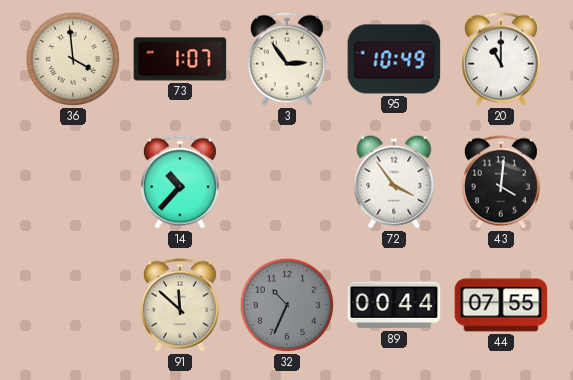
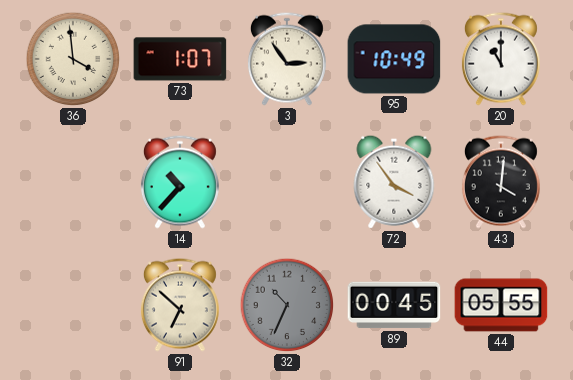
91: 11:52 -> 6:52 (180, 305)
89: 00:44 -> 00:45 (394, 305)
44: 07:55 -> 05:55 (501, 305)
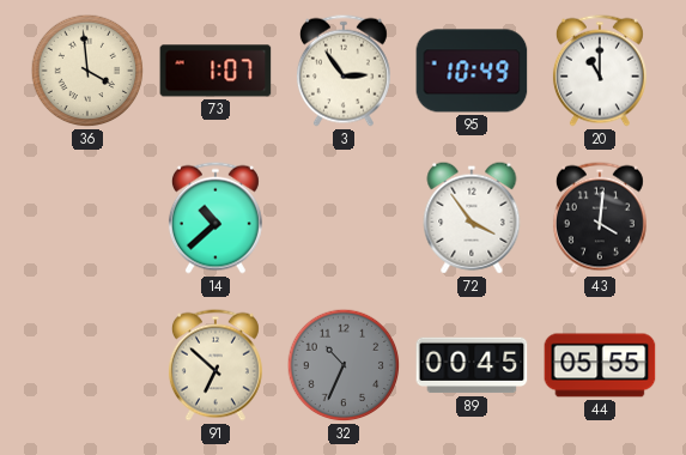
14: 10:37 -> 10:38 (215, 218)
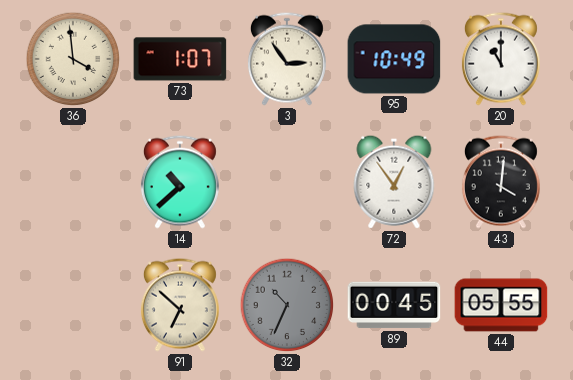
72: 3:54 -> 12:54 (394, 182)
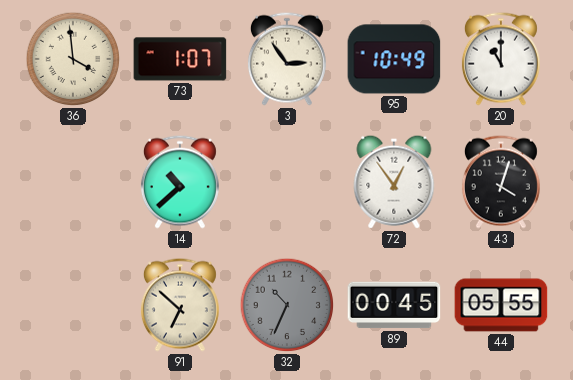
43: 4:01 -> 4:03 (501, 182)
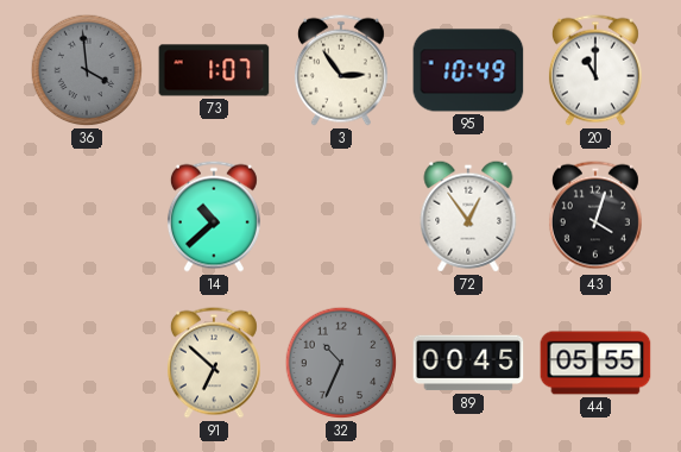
36 dial: cream -> grey (87, 70)
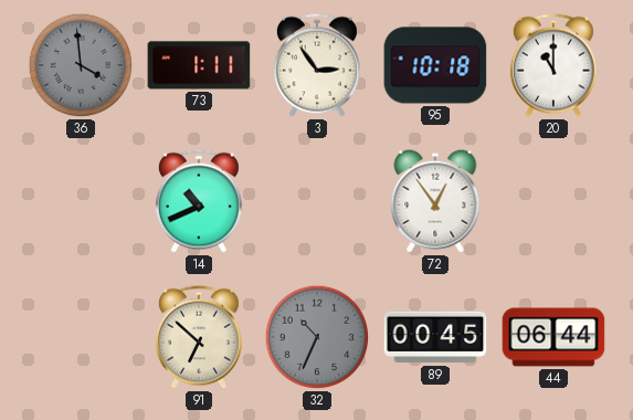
73: 1:07 -> 1:11 (199, 65)
95: 10:49 -> 10:18 (435, 65)
14: 10:38 -> 10:41 (199, 201)
43: 4:03 -> none (595, 216)
44: 05:55 -> 06:44 (553, 337)
